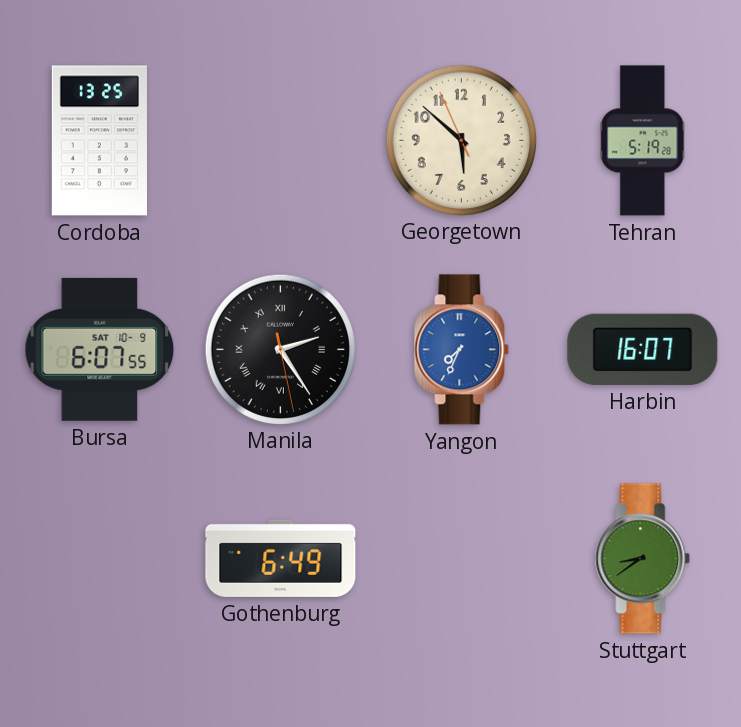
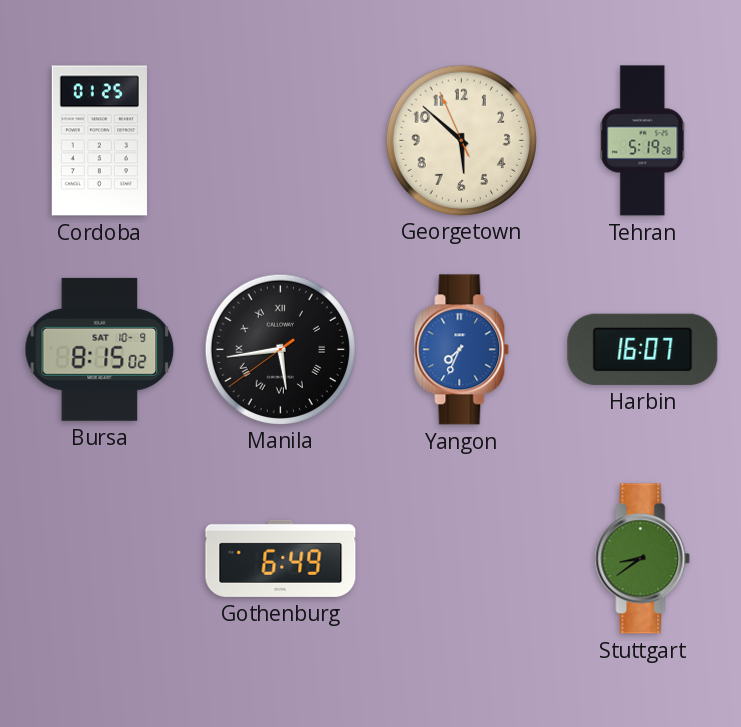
Cordoba: 13:25 -> 01:25 (99, 141)
Bursa: 6:07 -> 8:15 (100, 349)
Manila: 2:24 -> 5:43 (280, 349)
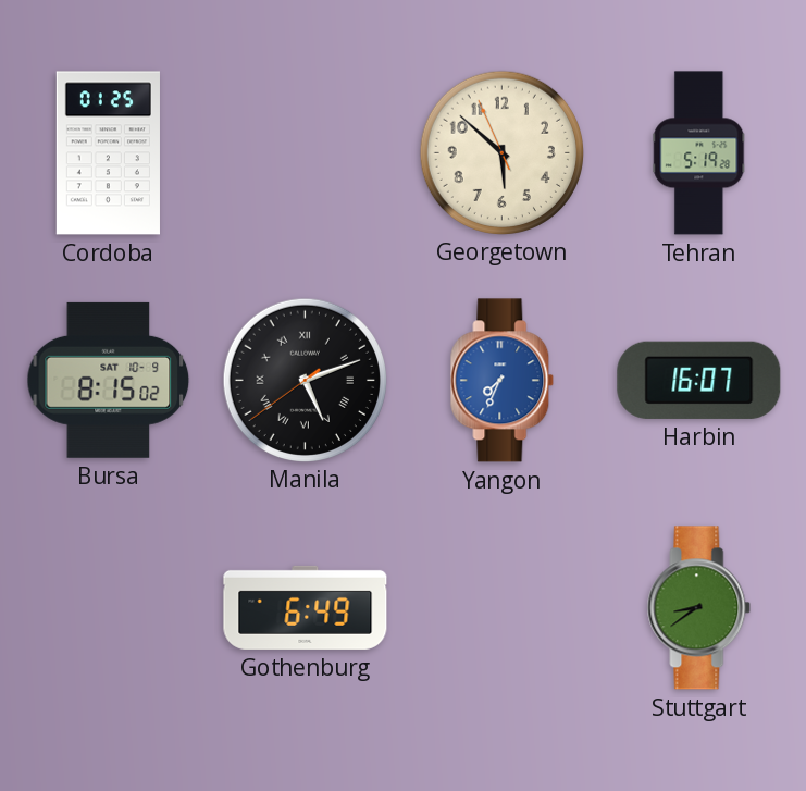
Manila: 5:43 -> 5:11 (305, 380)
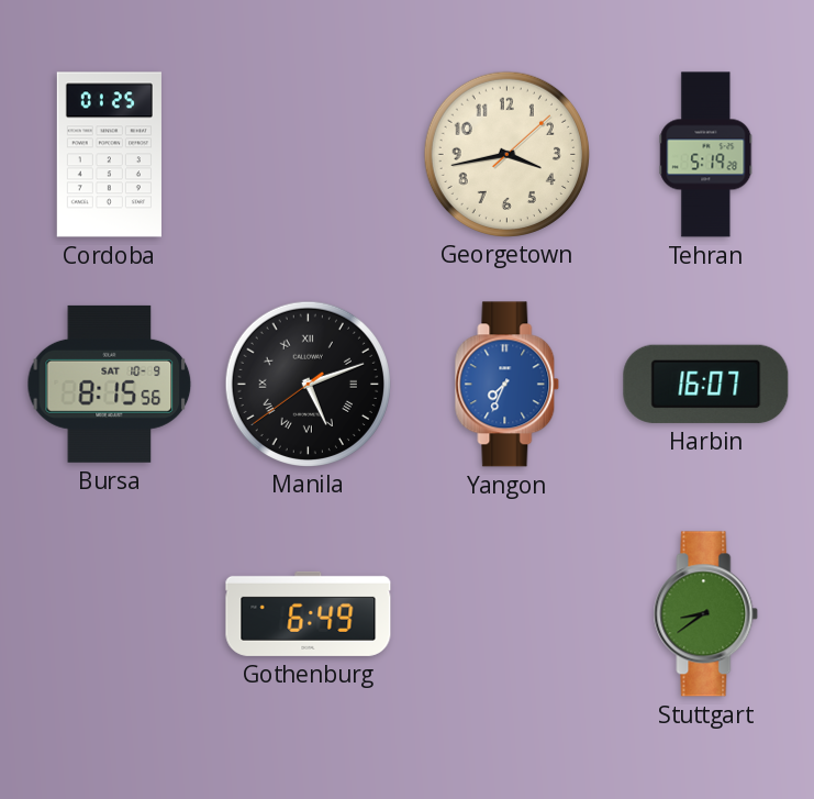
Georgetown: 5:51 -> 3:43 (506, 154)
Bursa: 8:15:02 -> 8:15:56 (110, 384)
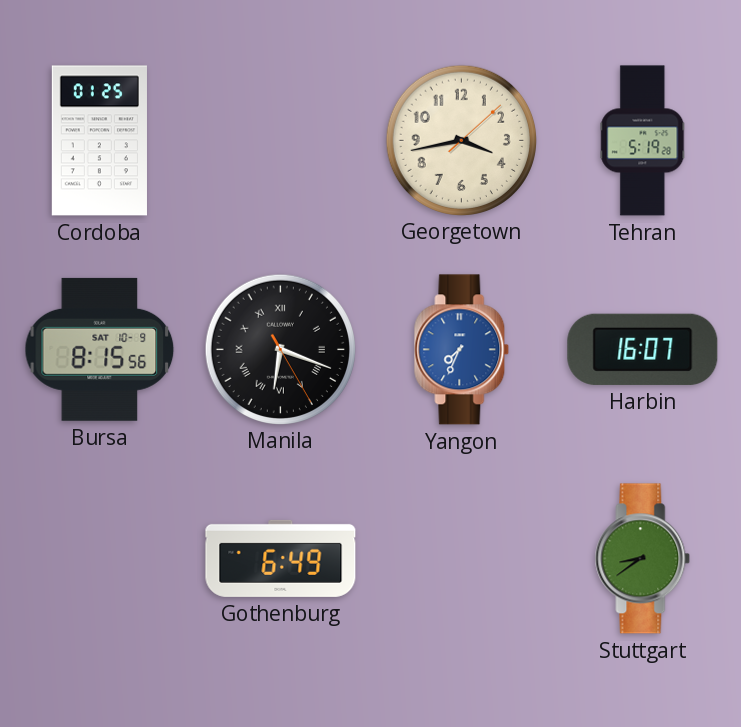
Manila: 5:11 -> 6:18 (280, 349)
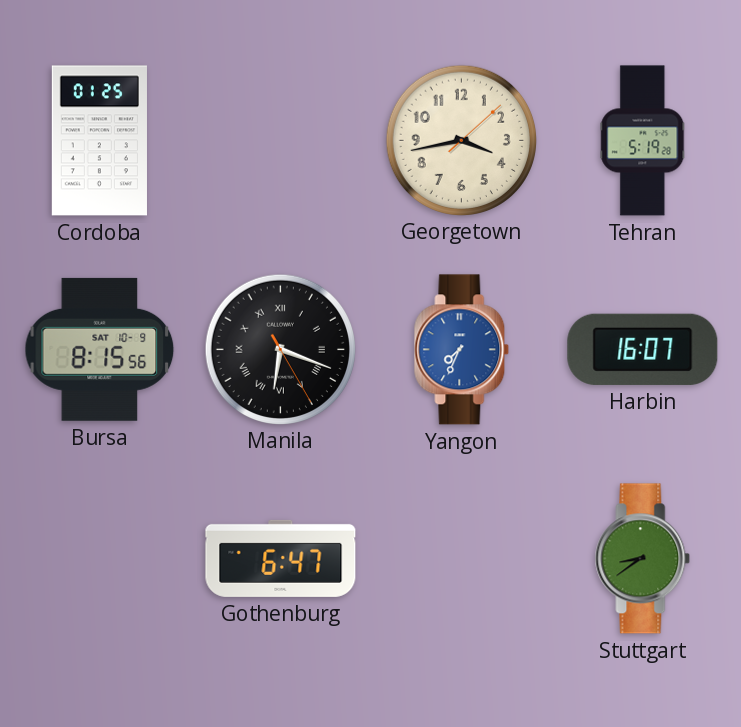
Gothenburg: 6:49 -> 6:47 (281, 558)
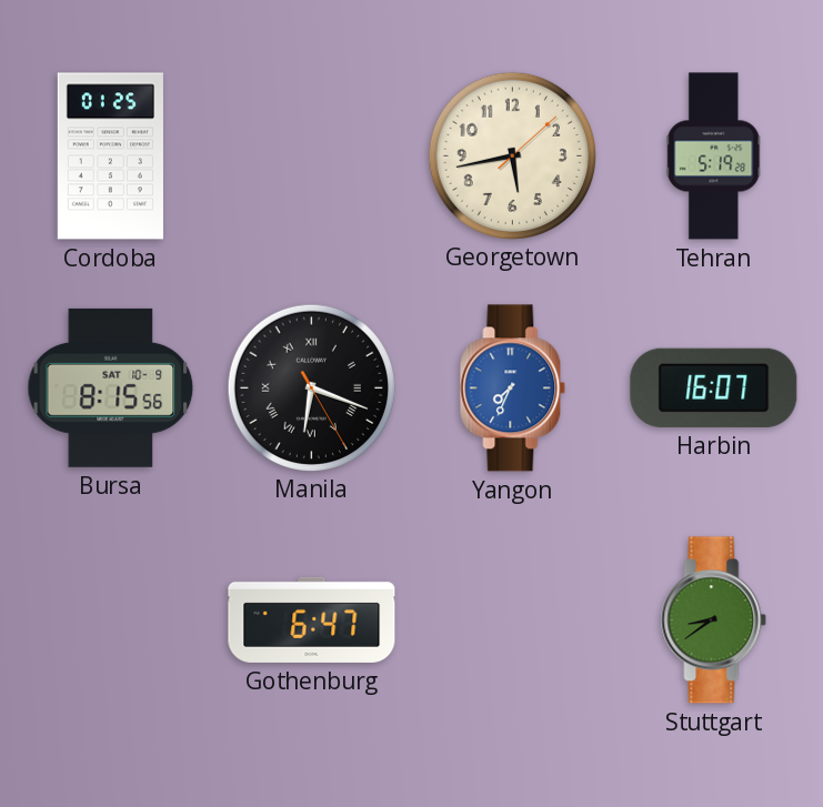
Georgetown: 3:43 -> 5:43 (512, 155)
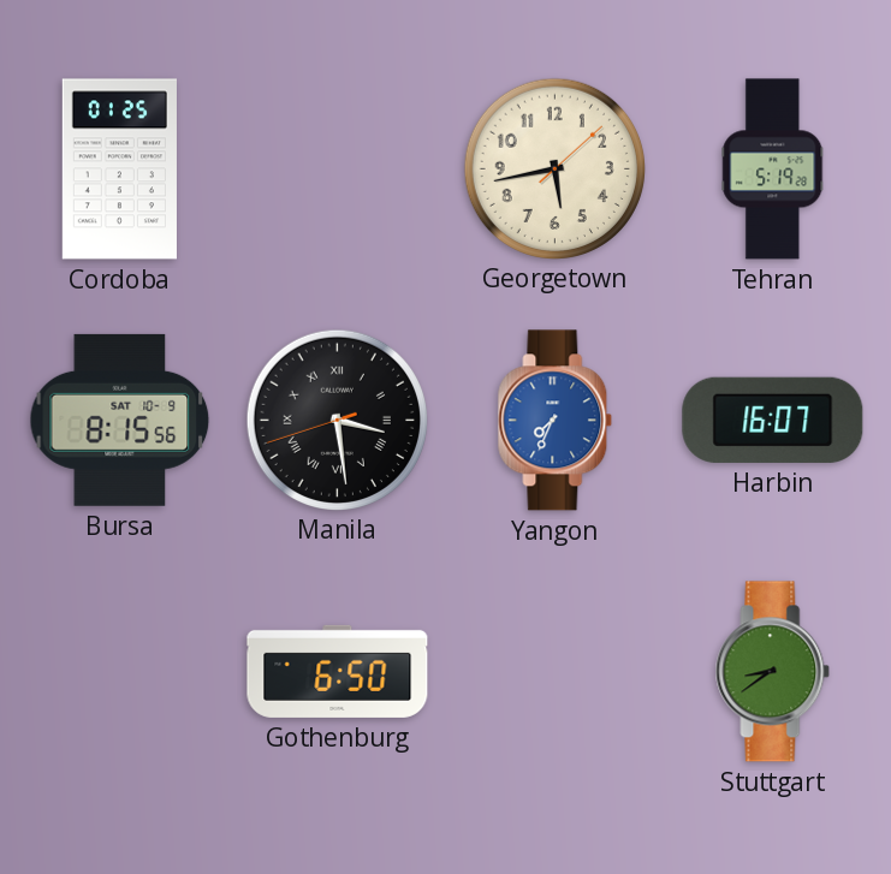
Manila: 6:18 -> 3:28 (337, 420)
Gothenburg: 6:47 -> 6:50 (338, 671)
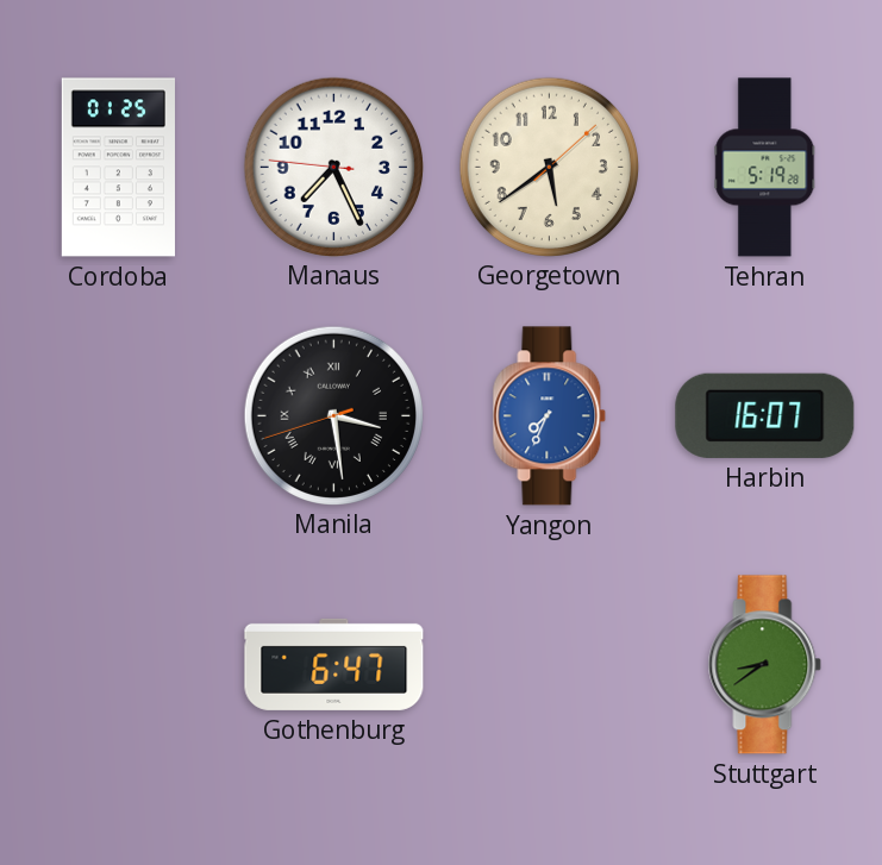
Manaus: none -> 7:25 (333, 167)
Georgetown: 5:43 -> 5:39 (549, 167)
Bursa: 8:15 -> none (120, 420)
Gothenburg: 6:50 -> 6:47 (334, 664)
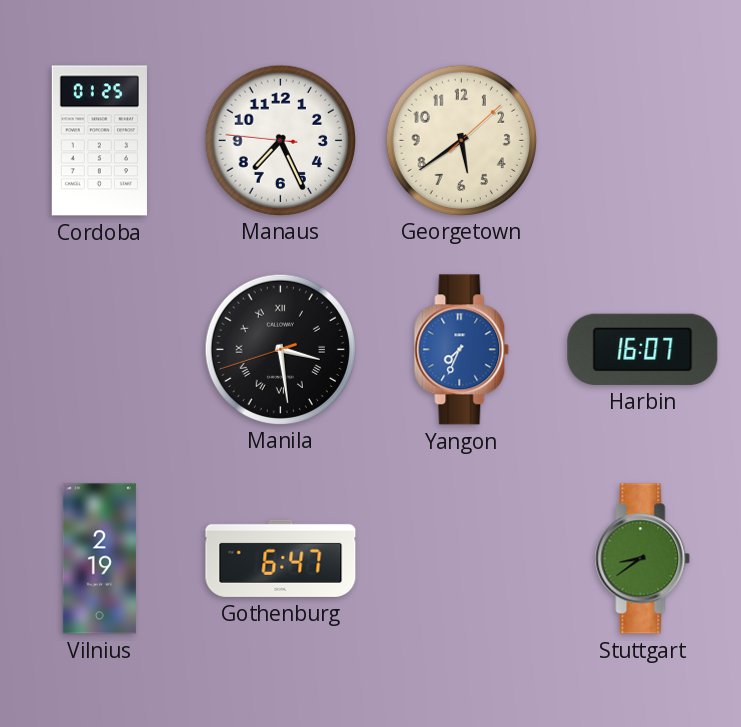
Tehran: 5:19 -> none (765, 168)
Vilnius: none -> 2:19 (99, 559)
